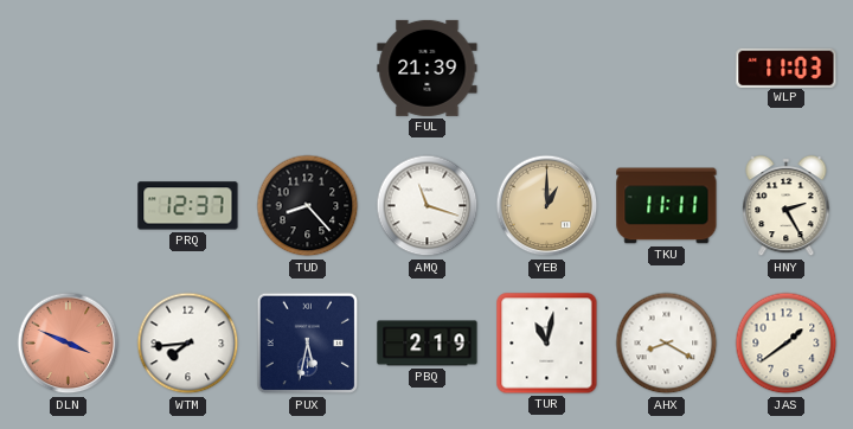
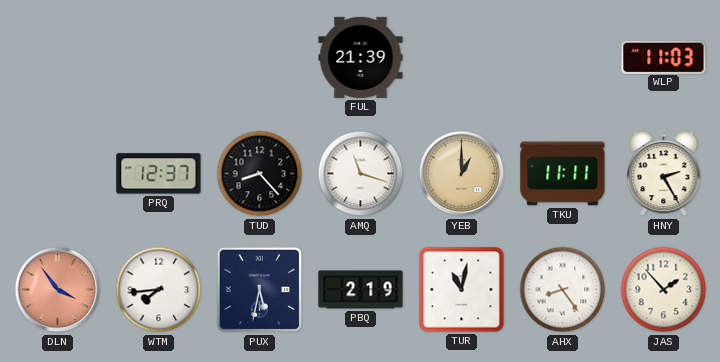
DLN: 3:49 -> 3:54 (58, 290)
AHX: 8:20 -> 8:24 (563, 290)
JAS: 1:39 -> 1:53 (664, 290)
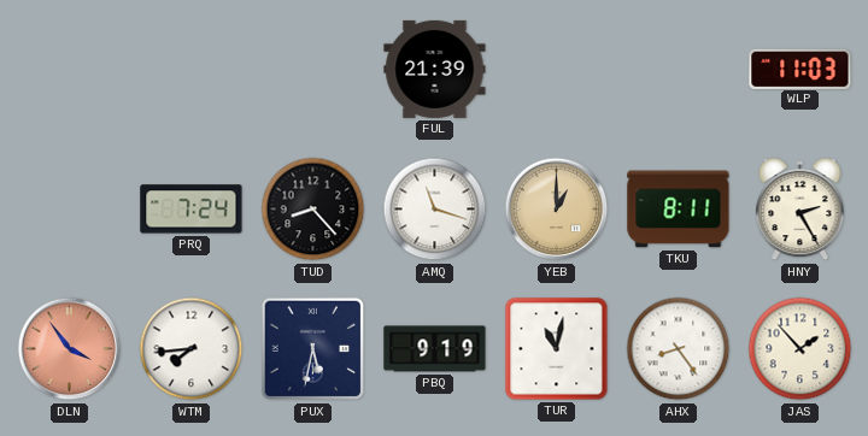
PRQ: 12:37 -> 7:24 (192, 210)
TKU: 11:11 -> 8:11 (679, 210)
PBQ: 2:19 -> 9:19 (435, 349)
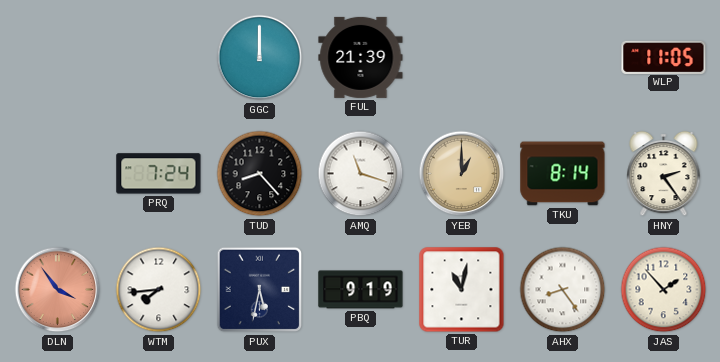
GGC: none -> 12:00 (260, 58)
WLP: 11:03 -> 11:05 (664, 57)
TKU: 8:11 -> 8:14 (563, 174)
HNY: 2:25 -> 2:24 (664, 174)
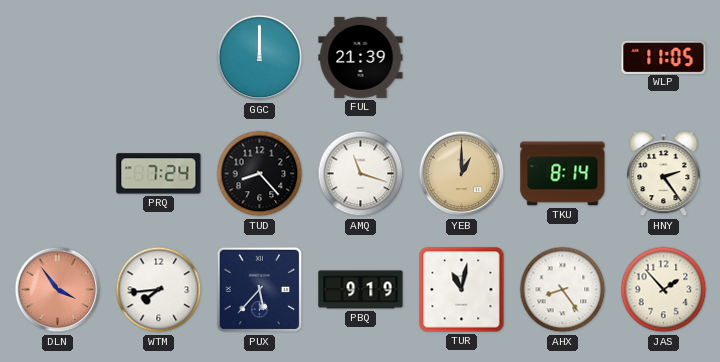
PUX: 5:32 -> 5:37 (260, 290)
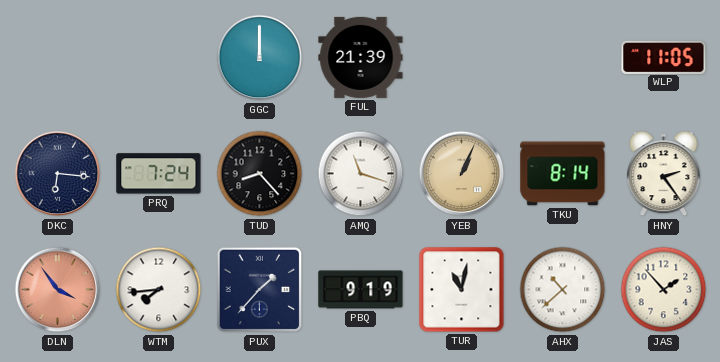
DKC: none -> 6:16 (58, 174)
YEB: 1:00 -> 1:04 (462, 174)
PUX: 5:37 -> 1:37 (260, 290)
AHX: 8:24 -> 10:38 (563, 290)
